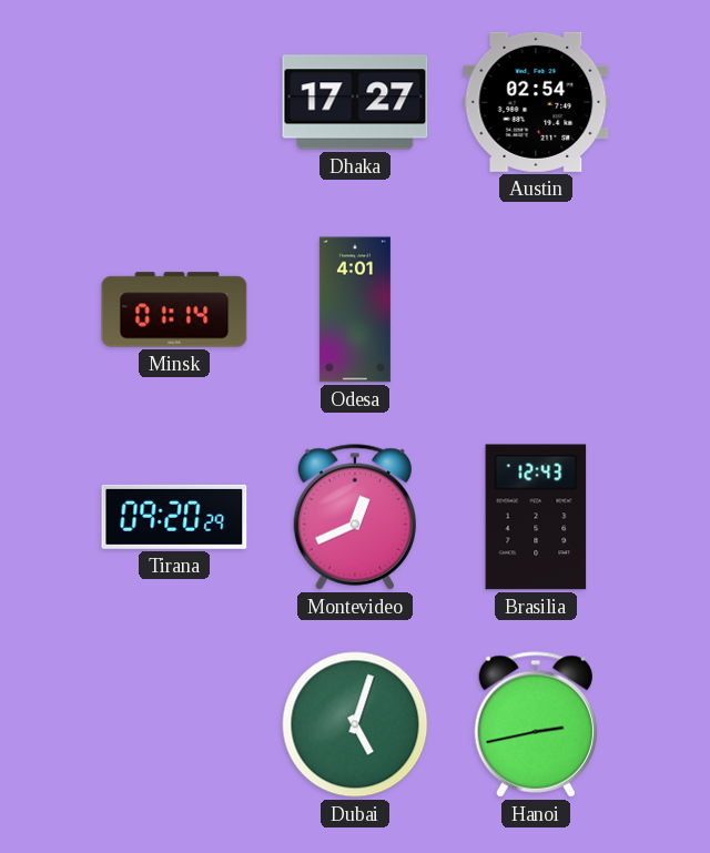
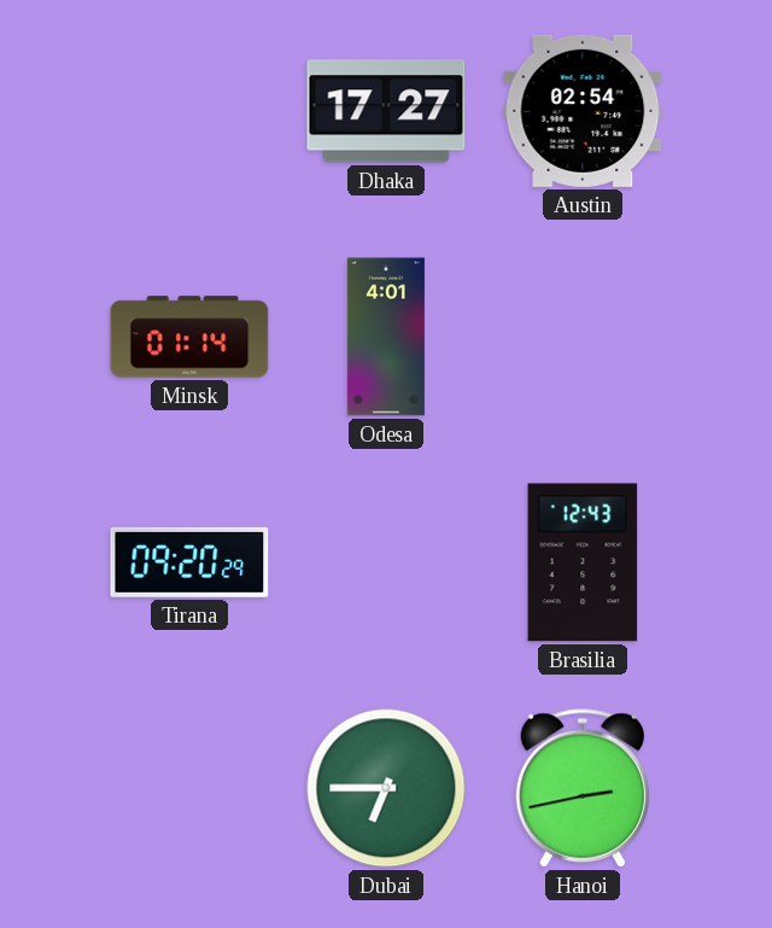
Montevideo: 12:41 -> none (354, 517)
Dubai: 5:03 -> 6:45 (386, 788)
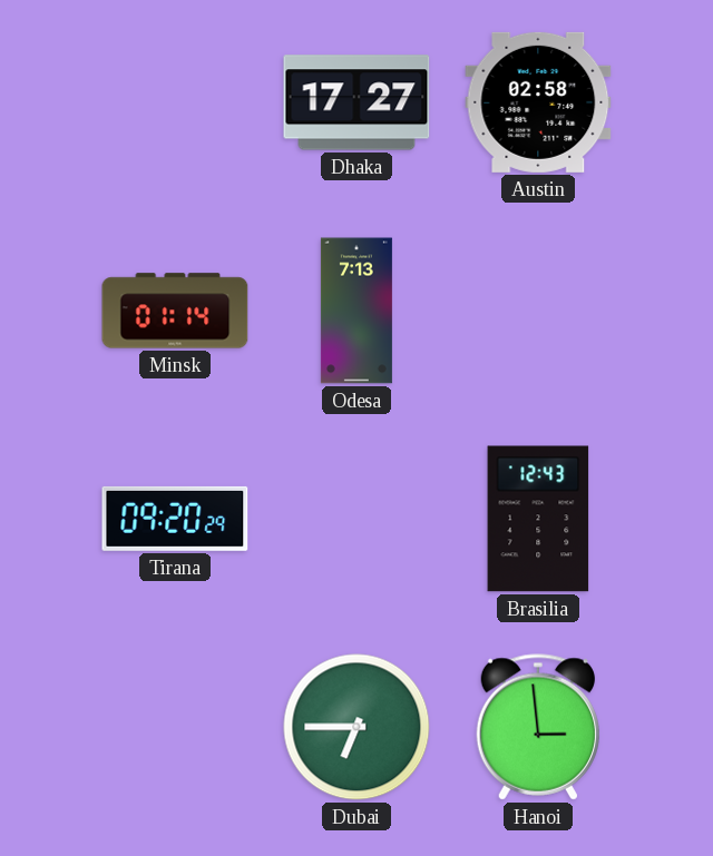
Austin: 02:54 -> 02:58 (538, 102)
Odesa: 4:01 -> 7:13 (356, 311)
Hanoi: 2:43 -> 2:59 (537, 727)
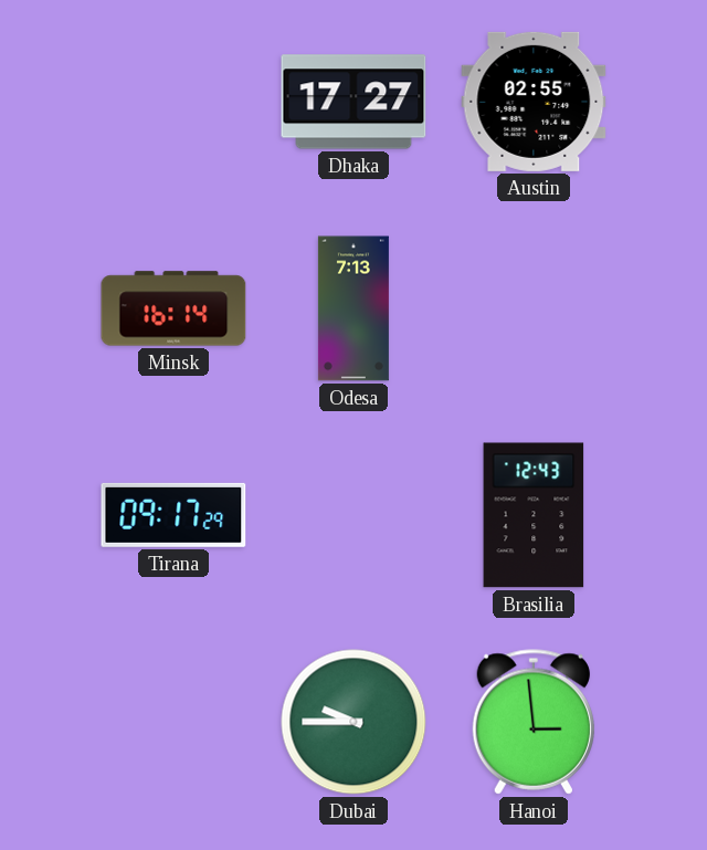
Austin: 02:58 -> 02:55 (534, 102)
Minsk: 01:14 -> 16:14 (173, 308)
Tirana: 09:20 -> 09:17 (173, 515)
Dubai: 6:45 -> 9:45 (353, 722)
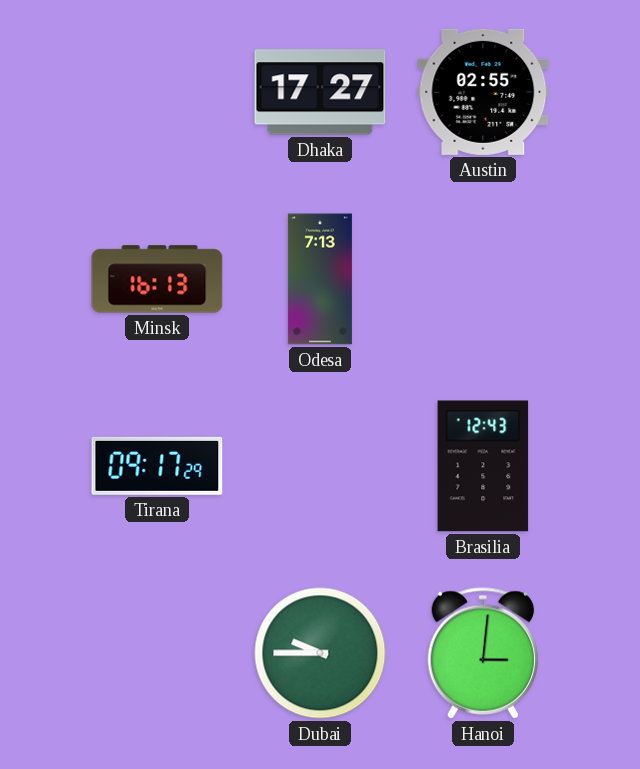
Minsk: 16:14 -> 16:13 (157, 279)
Hanoi: 2:59 -> 3:01 (482, 653)
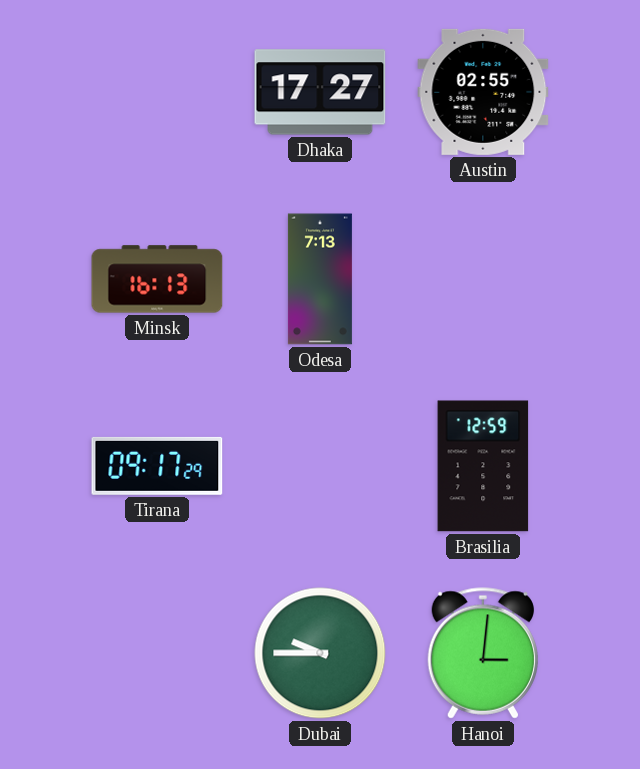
Brasilia: 12:43 -> 12:59 (483, 466)
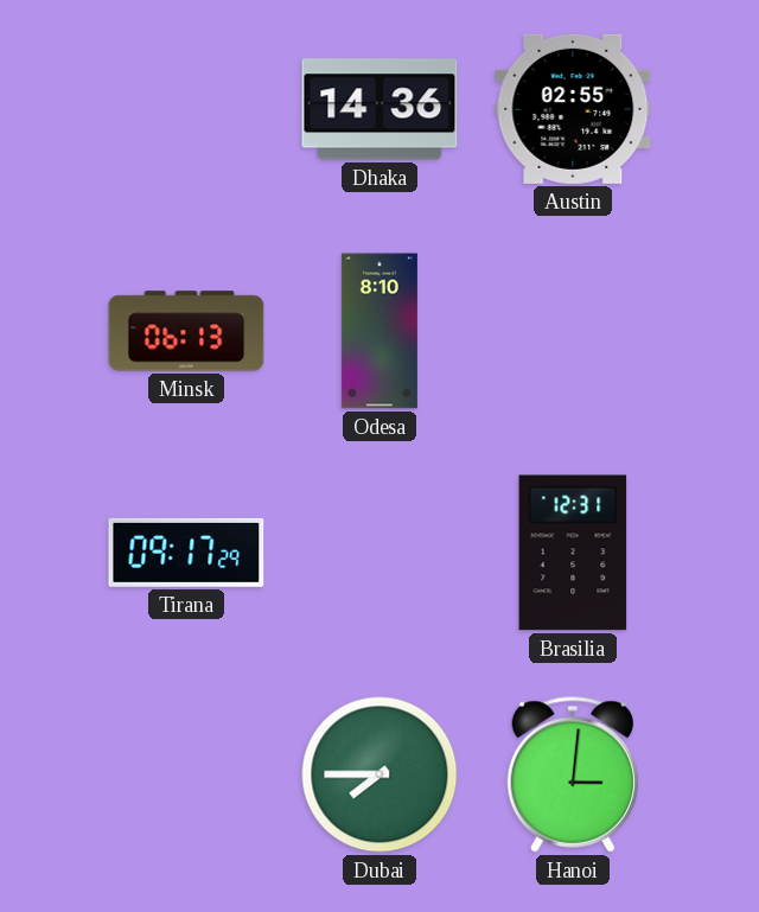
Dhaka: 17:27 -> 14:36 (379, 109)
Minsk: 16:13 -> 06:13 (186, 331)
Odesa: 7:13 -> 8:10 (379, 331)
Brasilia: 12:59 -> 12:31 (573, 553)
Dubai: 9:45 -> 7:45 (379, 774)
